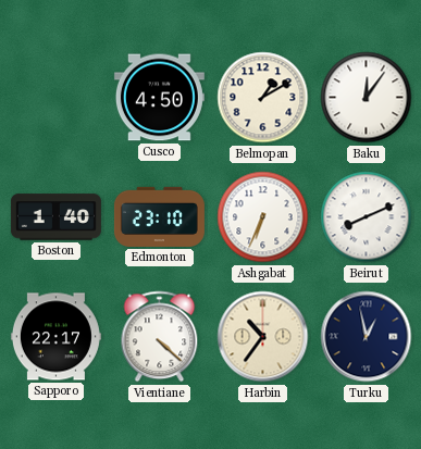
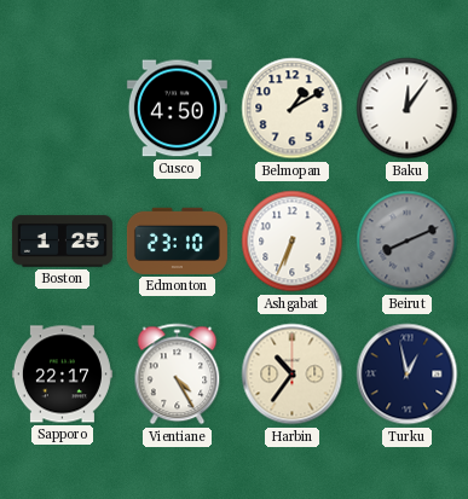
Boston: 1:40 -> 1:25 (62, 242)
Beirut dial: white -> grey (408, 242)
Vientiane: 4:22 -> 4:25 (178, 375)
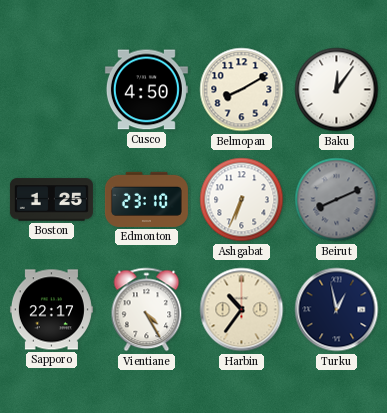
Belmopan: 1:10 -> 8:10 (242, 90)
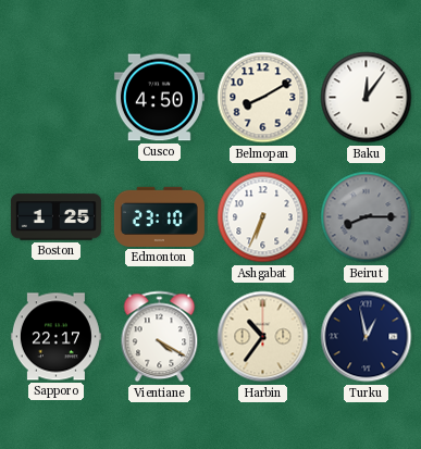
Beirut: 8:11 -> 8:15 (367, 217)
Vientiane: 4:25 -> 4:20 (160, 337)
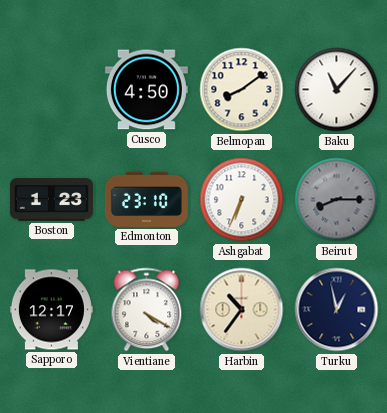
Belmopan: 8:10 -> 8:09 (242, 90)
Baku: 12:06 -> 11:07 (337, 90)
Boston: 1:25 -> 1:23 (51, 200)
Sapporo: 22:17 -> 12:17 (51, 310)
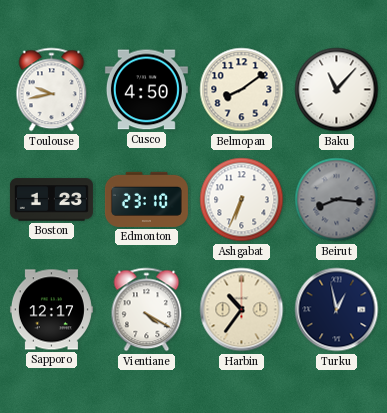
Toulouse: none -> 9:43 (52, 90)
Beirut: 8:15 -> 8:16 (337, 200)
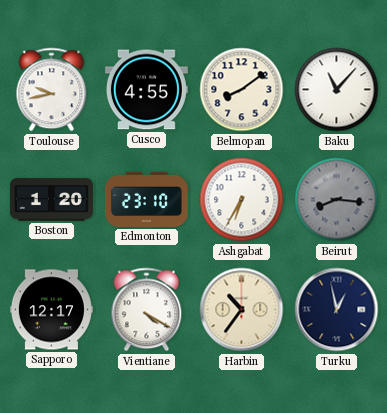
Cusco: 4:50 -> 4:55 (146, 90)
Boston: 1:23 -> 1:20 (51, 200)
Ashgabat: 6:34 -> 6:35 (242, 200)
